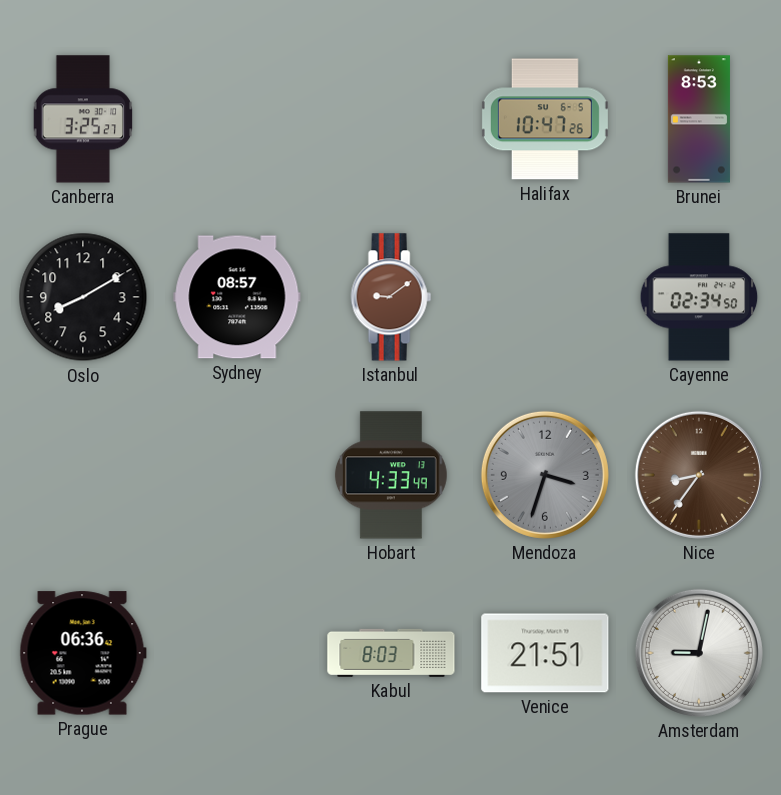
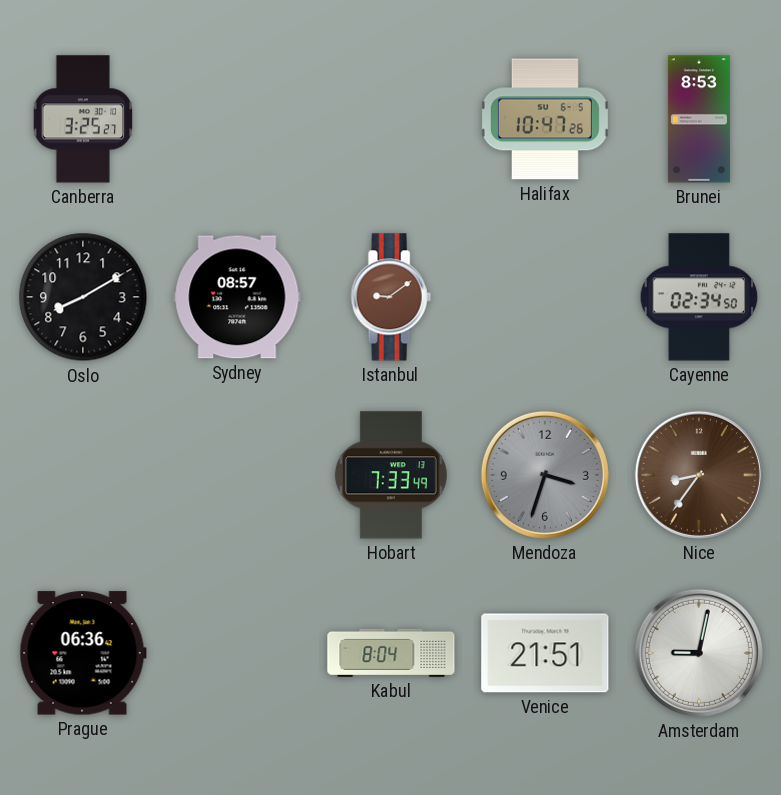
Hobart: 4:33 -> 7:33 (391, 475)
Kabul: 8:03 -> 8:04 (391, 653)
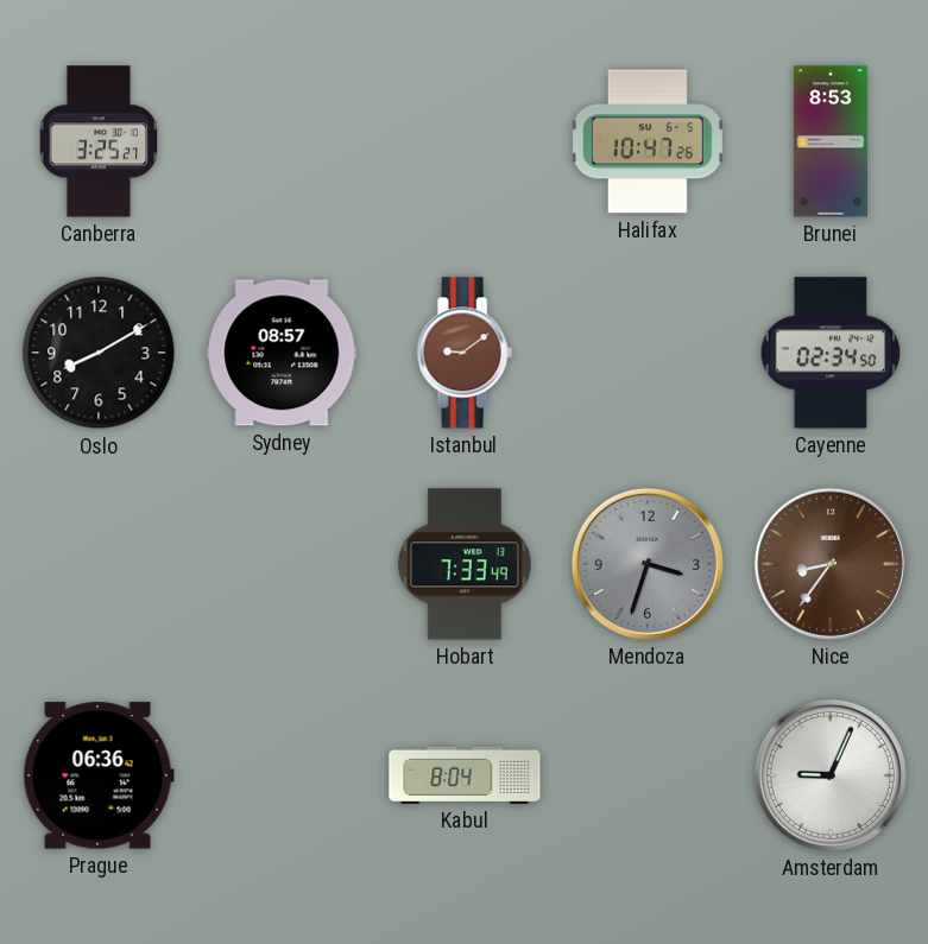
Venice: 21:51 -> none (545, 653)
Amsterdam: 9:02 -> 9:04 (831, 775)
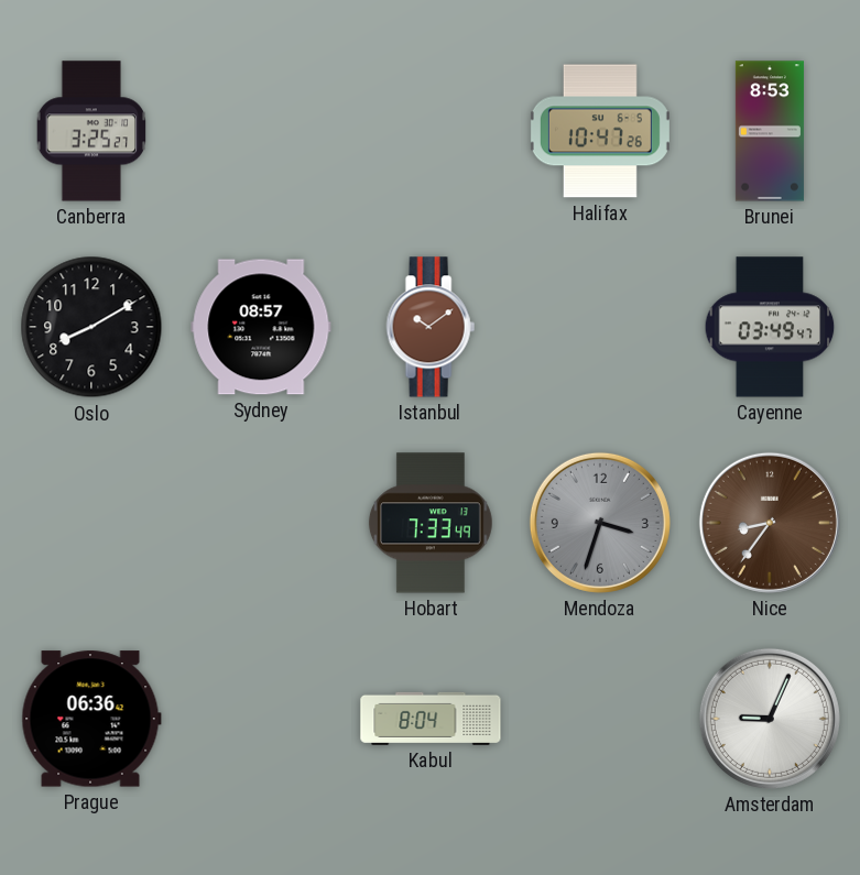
Istanbul: 9:09 -> 10:09 (431, 327)
Cayenne: 02:34 -> 03:49 (770, 327)
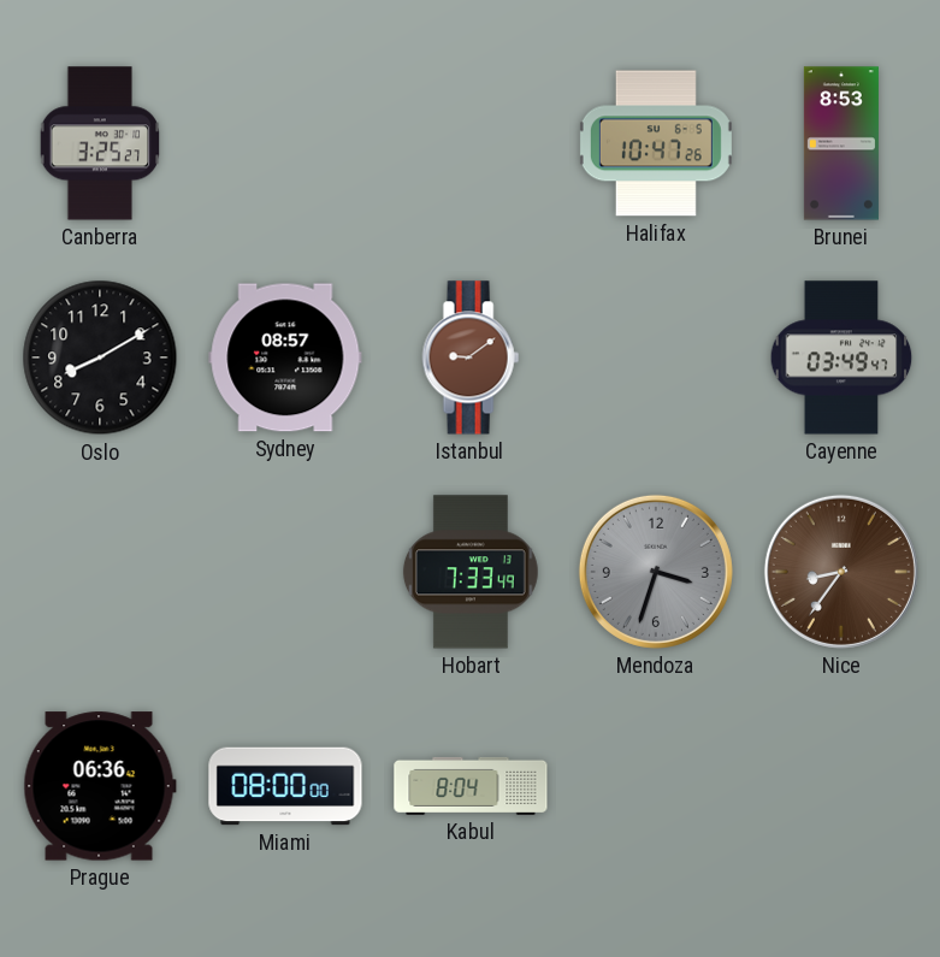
Istanbul: 10:09 -> 9:09 (471, 358)
Miami: none -> 08:00 (285, 786)
Amsterdam: 9:04 -> none (770, 719)
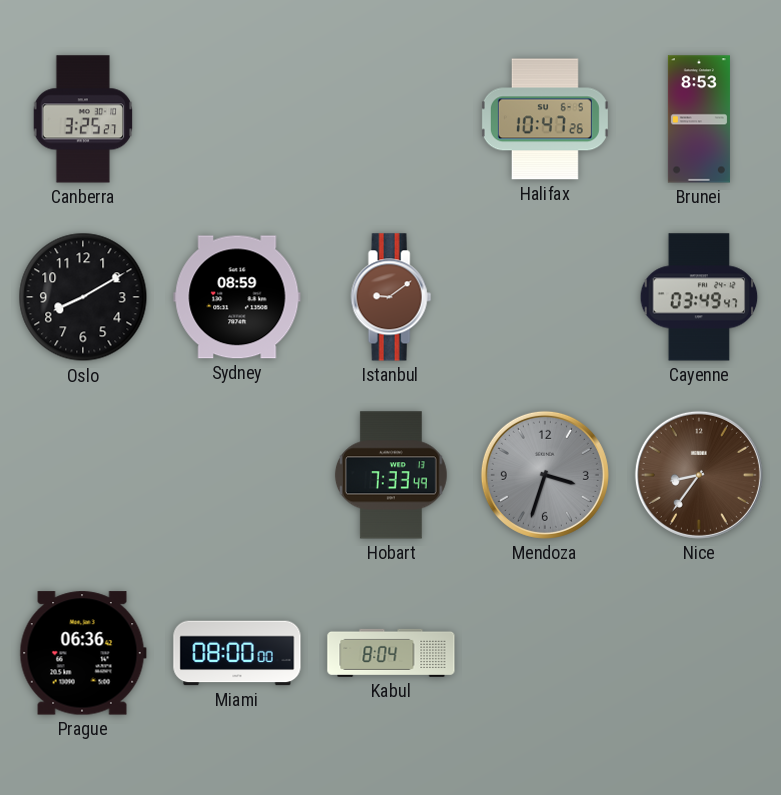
Sydney: 08:57 -> 08:59 (237, 297)
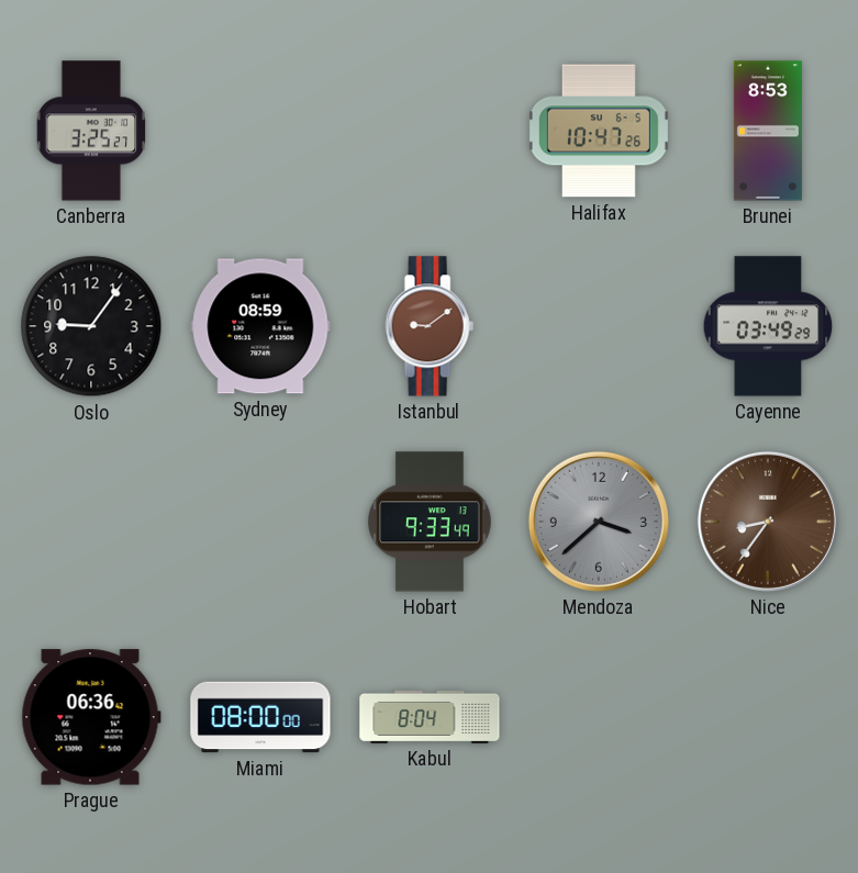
Oslo: 8:10 -> 9:06 (91, 326)
Cayenne: 03:49:47 -> 03:49:29 (768, 326)
Hobart: 7:33 -> 9:33 (430, 522)
Mendoza: 3:33 -> 3:38 (599, 522)
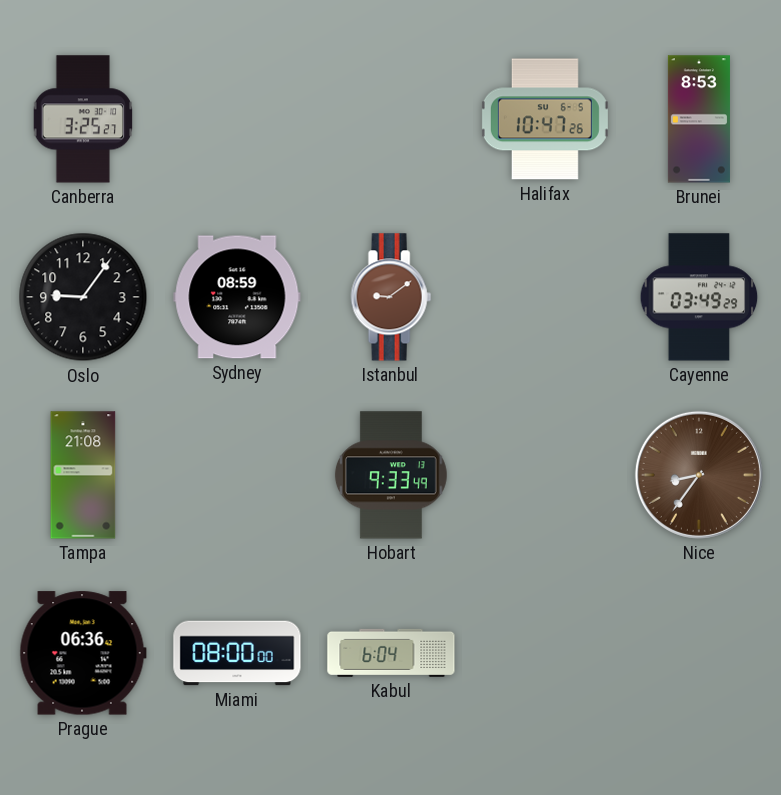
Tampa: none -> 21:08 (83, 475)
Mendoza: 3:38 -> none (599, 522)
Kabul: 8:04 -> 6:04 (391, 653)
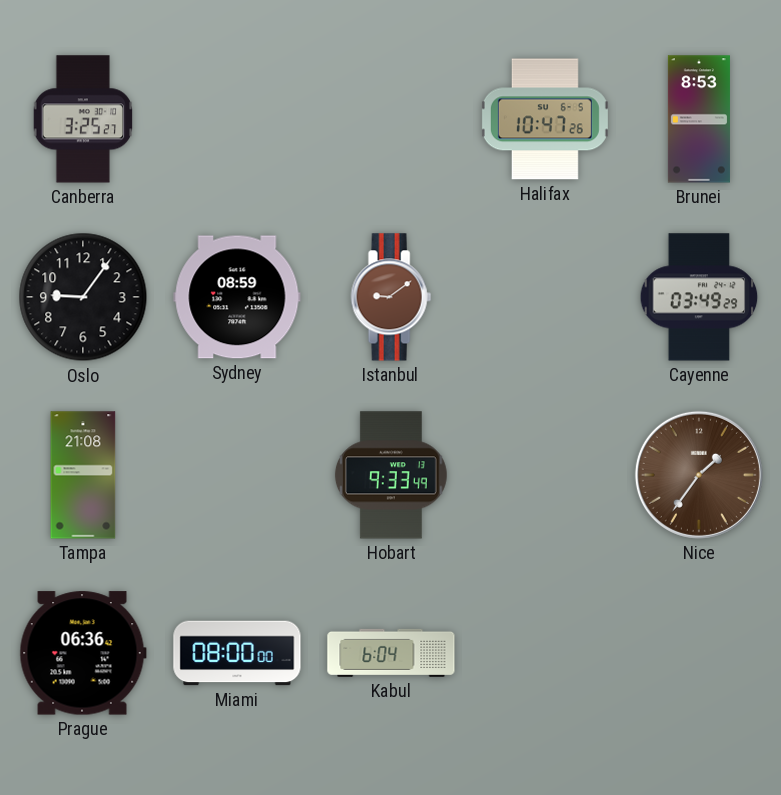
Nice: 8:36 -> 1:36 (699, 475)
